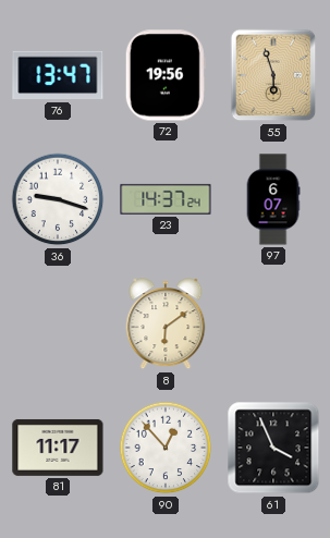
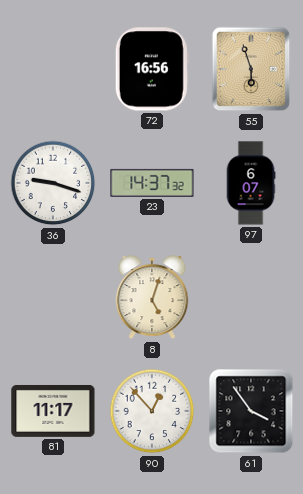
76: 13:47 -> none (58, 75)
72: 19:56 -> 16:56 (152, 69)
23: 14:37:24 -> 14:37:32 (152, 183)
8: 6:09 -> 5:03 (152, 298)
61: 3:56 -> 3:54 (251, 411)
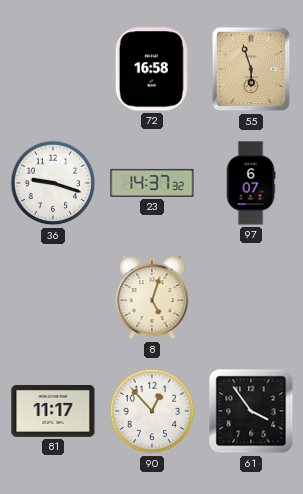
72: 16:56 -> 16:58 (152, 69)
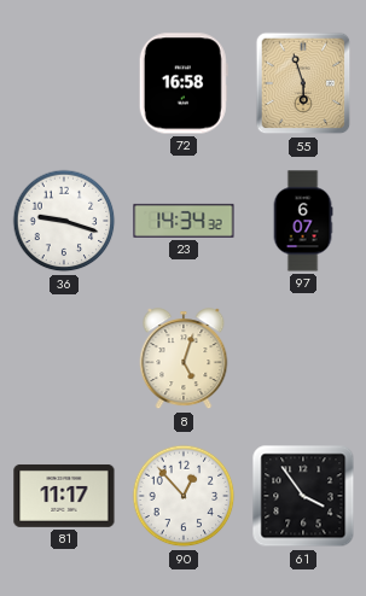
23: 14:37 -> 14:34 (184, 221)
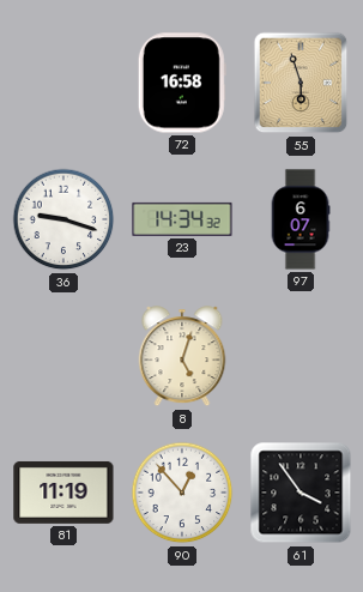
81: 11:17 -> 11:19 (63, 493)
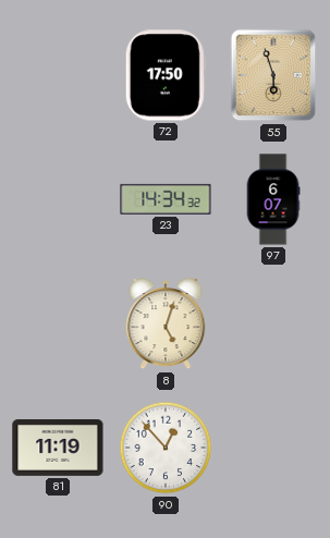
72: 16:58 -> 17:50 (166, 75)
36: 9:18 -> none (63, 219)
61: 3:54 -> none (301, 493)
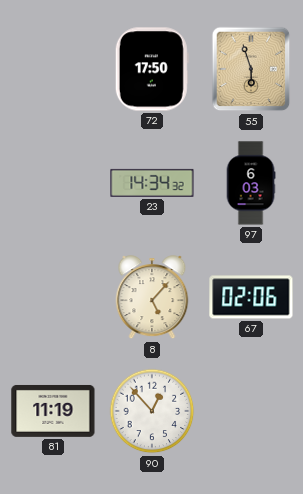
97: 6:07 -> 6:03 (251, 183)
8: 5:03 -> 5:07 (152, 298)
67: none -> 02:06 (251, 297)
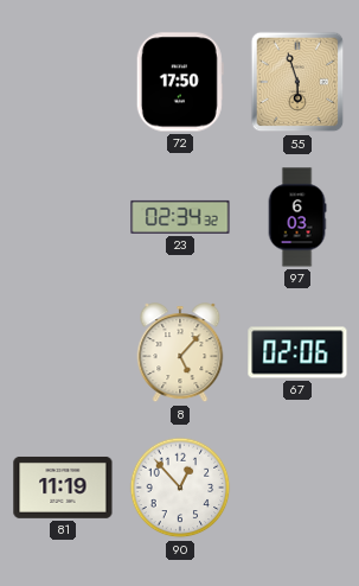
23: 14:34 -> 02:34 (180, 217)
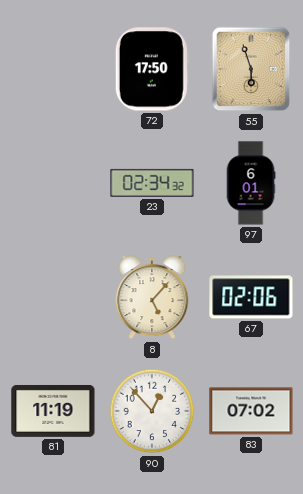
97: 6:03 -> 6:01 (251, 183)
83: none -> 07:02 (251, 411)
